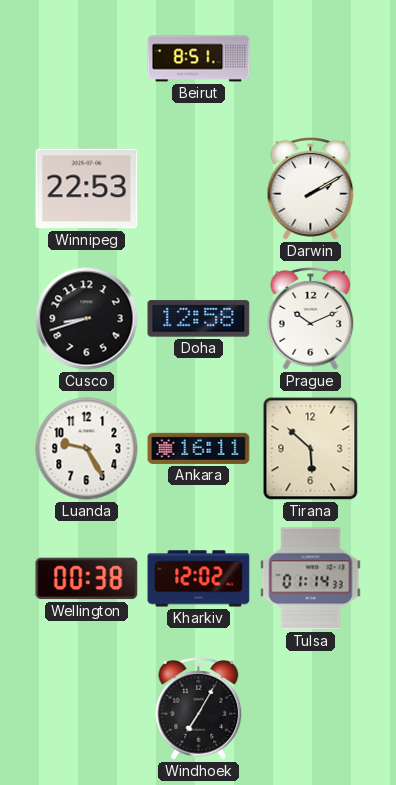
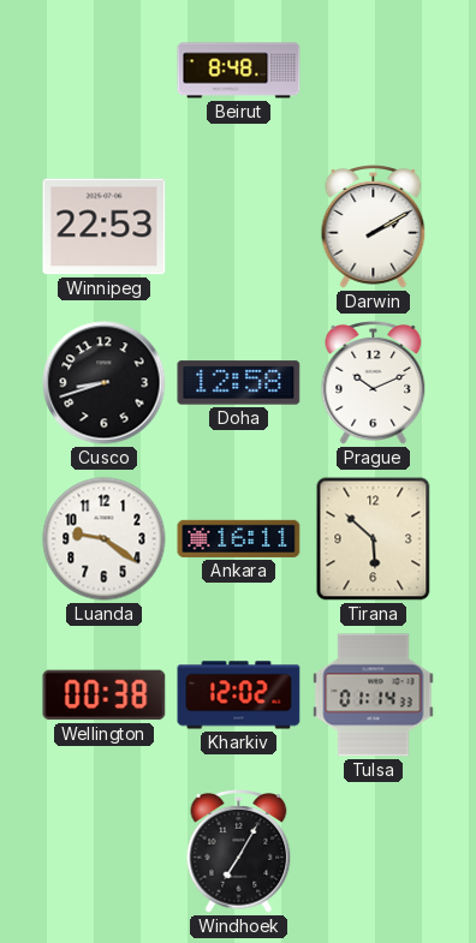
Beirut: 8:51 -> 8:48 (239, 71)
Luanda: 9:25 -> 9:21 (105, 539)
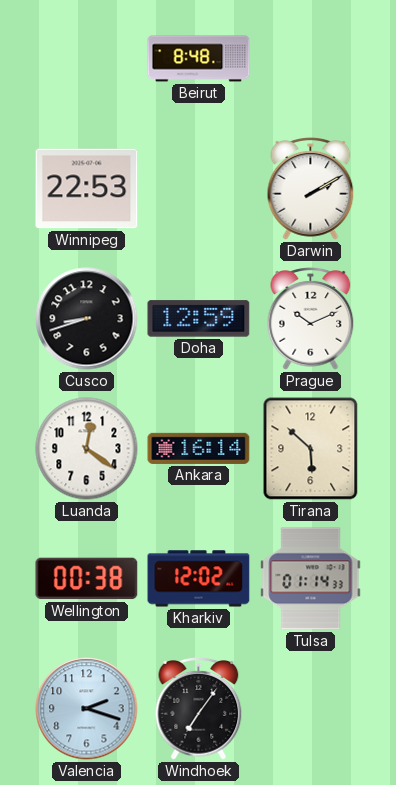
Doha: 12:58 -> 12:59 (199, 319)
Luanda: 9:21 -> 12:21 (87, 449)
Ankara: 16:11 -> 16:14 (199, 448)
Valencia: none -> 2:18 (87, 709)
Windhoek: 7:05 -> 7:06 (199, 709)
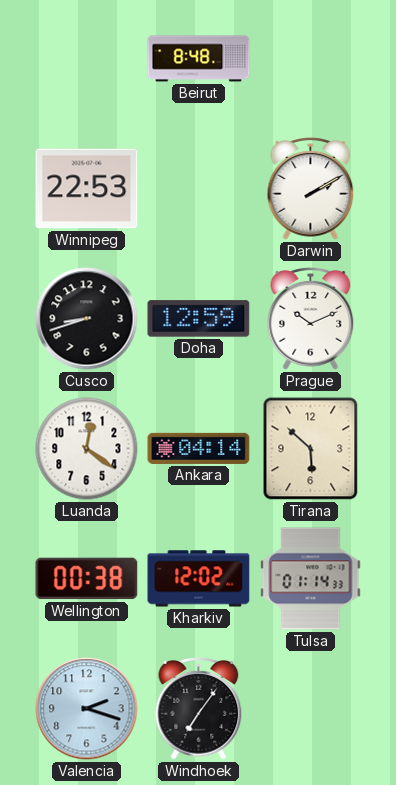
Ankara: 16:14 -> 04:14 (199, 448)
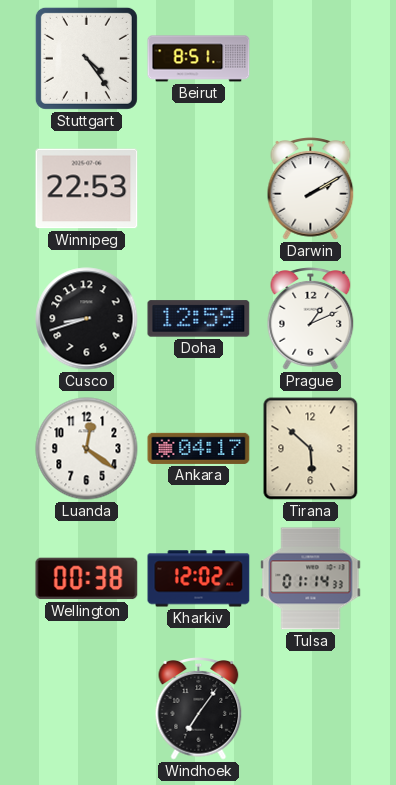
Stuttgart: none -> 4:24 (86, 58)
Beirut: 8:48 -> 8:51 (199, 59)
Prague: 10:11 -> 1:11 (311, 319)
Ankara: 04:14 -> 04:17 (199, 448)
Valencia: 2:18 -> none (87, 709)
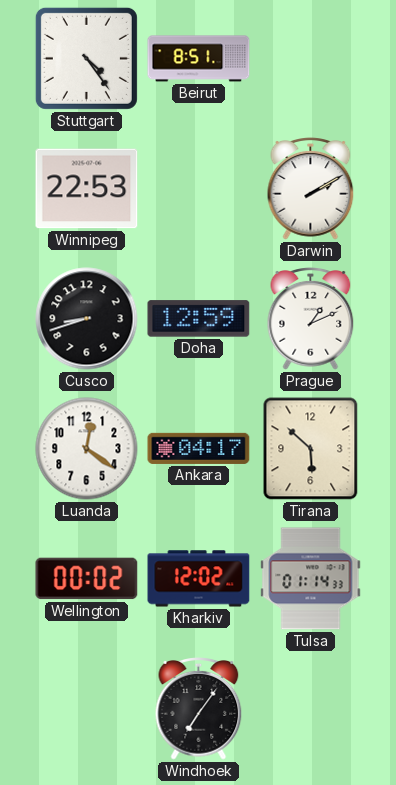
Wellington: 00:38 -> 00:02 (87, 579)
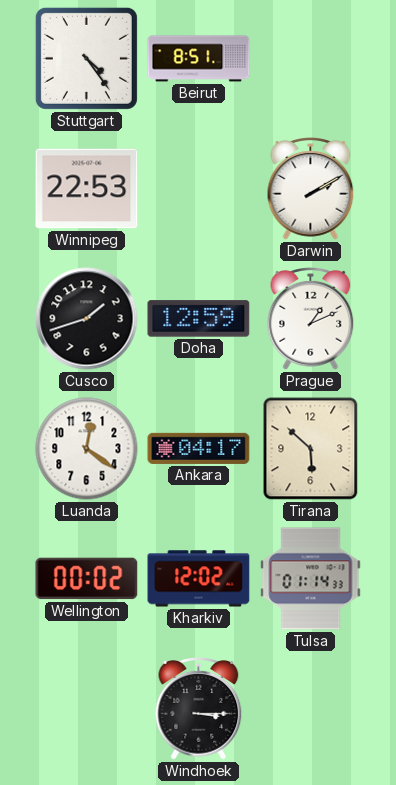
Cusco: 8:42 -> 1:42 (87, 319)
Windhoek: 7:06 -> 3:15 (199, 709)
